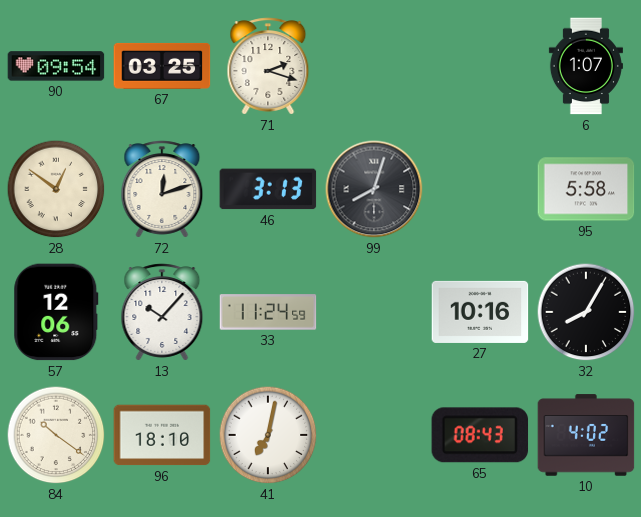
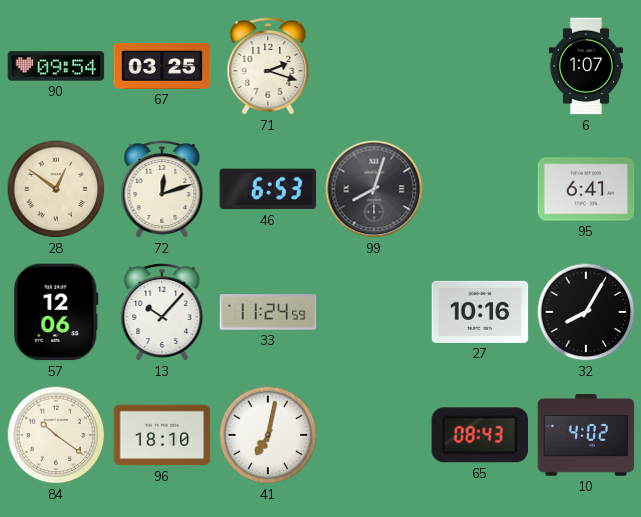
46: 3:13 -> 6:53 (268, 189)
95: 5:58 -> 6:41 (586, 189)
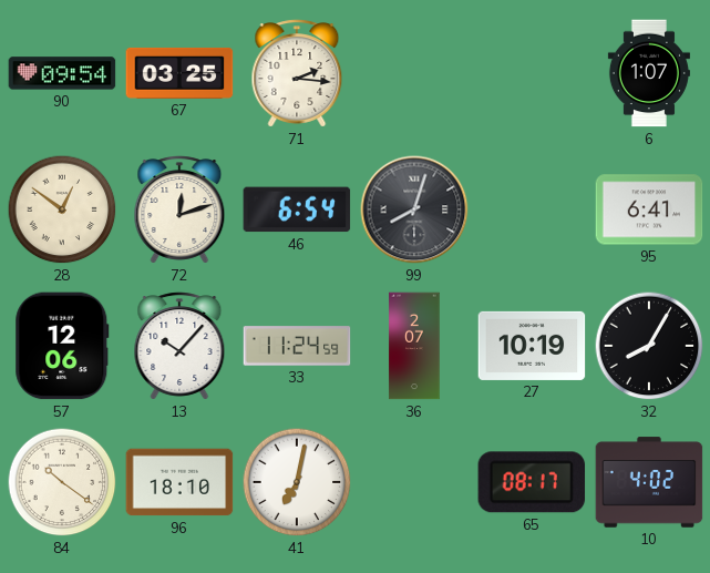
71: 2:18 -> 2:16 (297, 73)
46: 6:53 -> 6:54 (297, 209)
36: none -> 2:07 (414, 346)
27: 10:16 -> 10:19 (532, 346)
65: 08:43 -> 08:17 (532, 482)
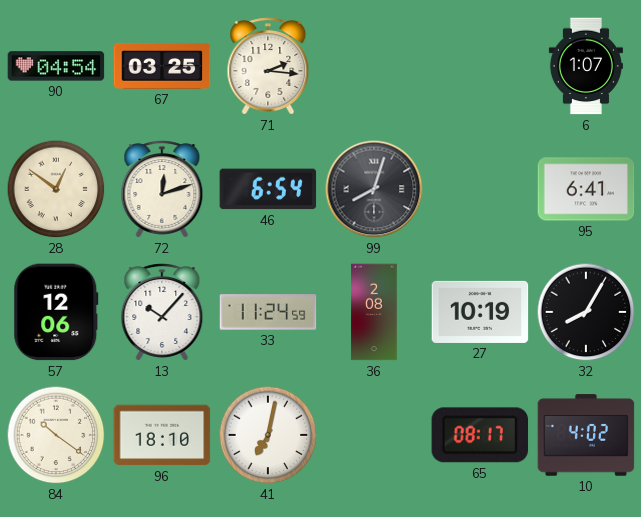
90: 09:54 -> 04:54 (56, 66)
36: 2:07 -> 2:08 (374, 312)
